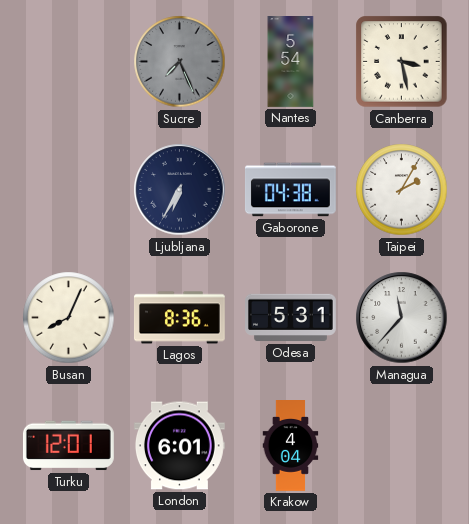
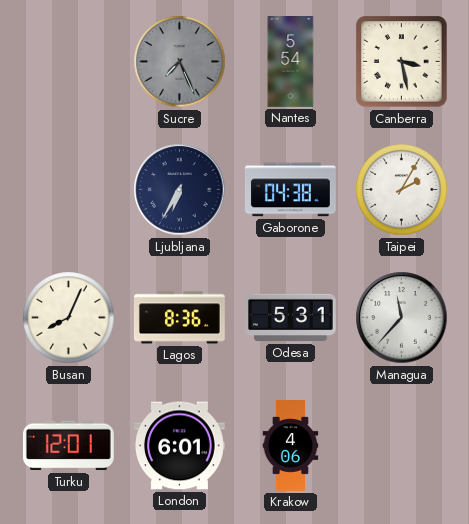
Krakow: 4:04 -> 4:06 (291, 446)
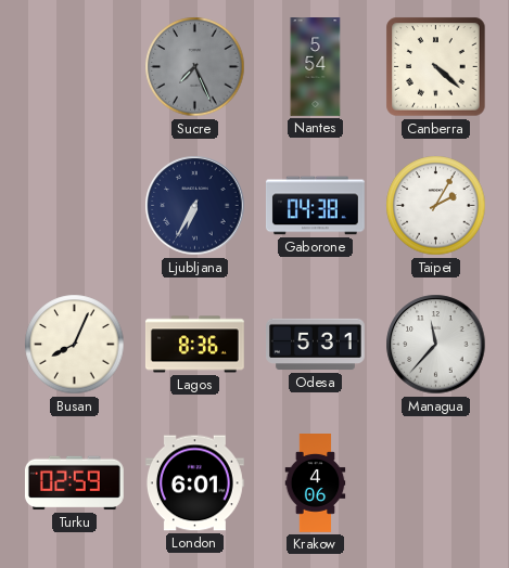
Canberra: 3:28 -> 4:22 (436, 67)
Turku: 12:01 -> 02:59 (74, 483)
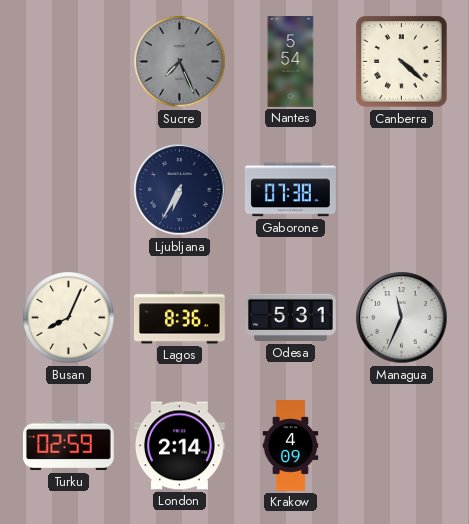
Gaborone: 04:38 -> 07:38 (290, 190)
Taipei: 2:05 -> none (436, 206)
Managua: 11:37 -> 11:34 (402, 318)
London: 6:01 -> 2:14 (179, 446)
Krakow: 4:06 -> 4:09 (291, 446)
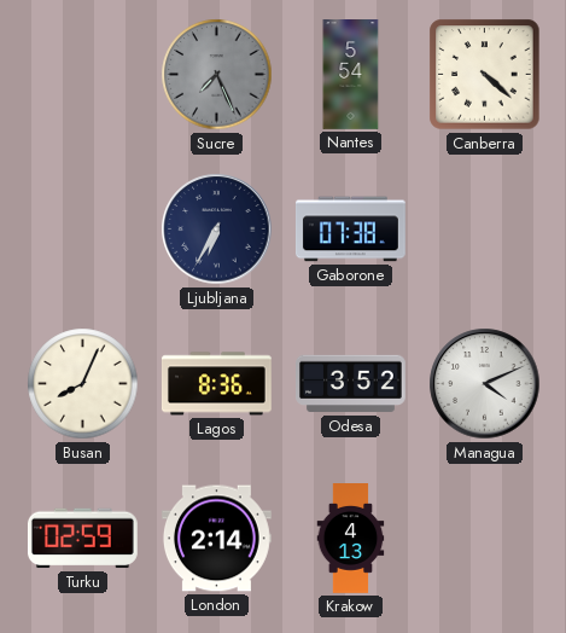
Odesa: 5:31 -> 3:52 (351, 384)
Managua: 11:34 -> 4:11 (485, 384)
Krakow: 4:09 -> 4:13 (351, 539)
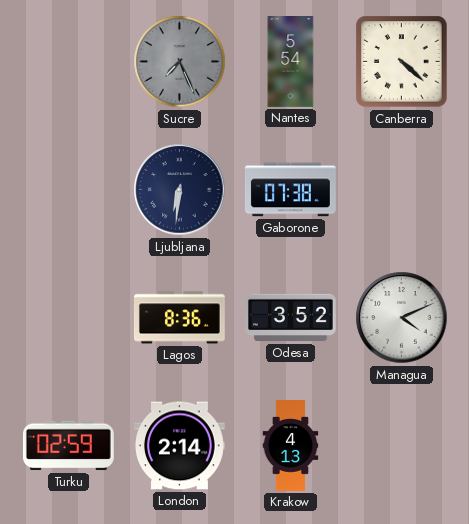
Ljubljana: 6:35 -> 6:31 (180, 190)
Busan: 8:04 -> none (83, 384)
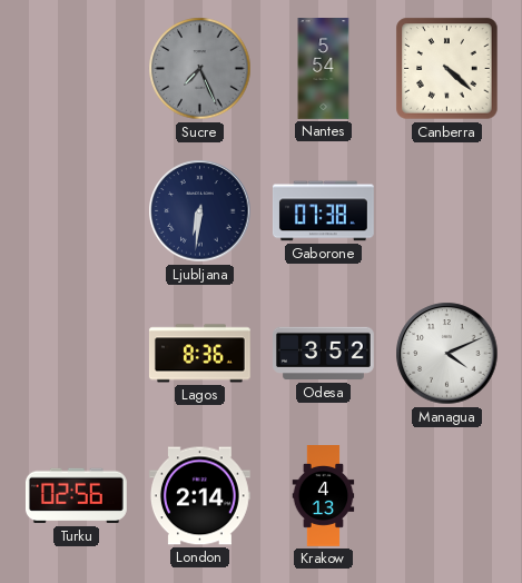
Turku: 02:59 -> 02:56 (76, 496)
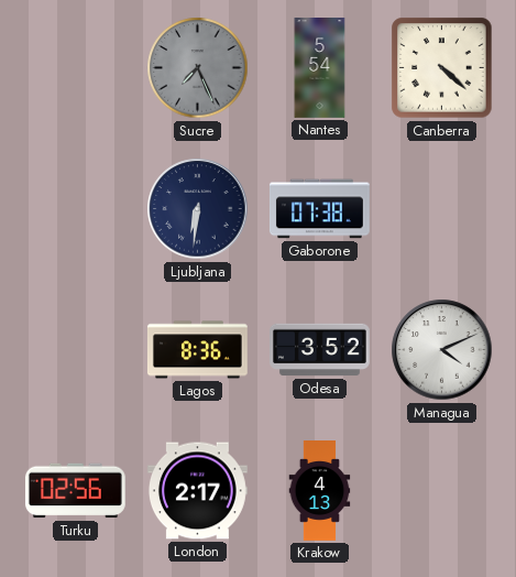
London: 2:14 -> 2:17 (197, 491)
